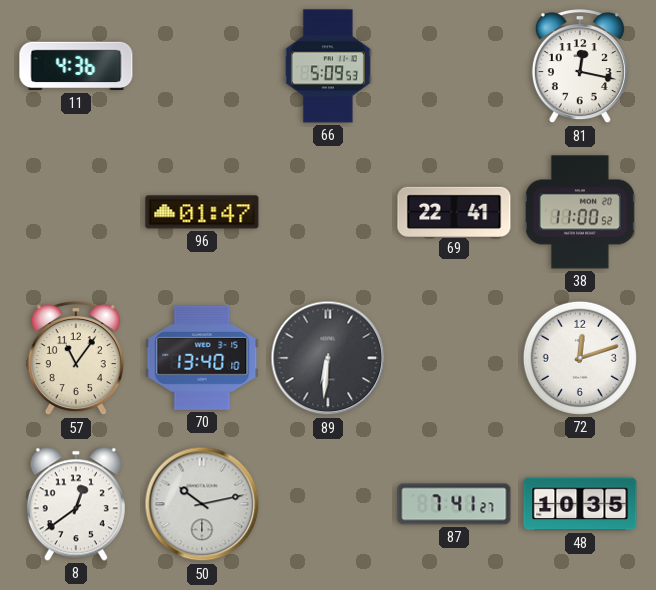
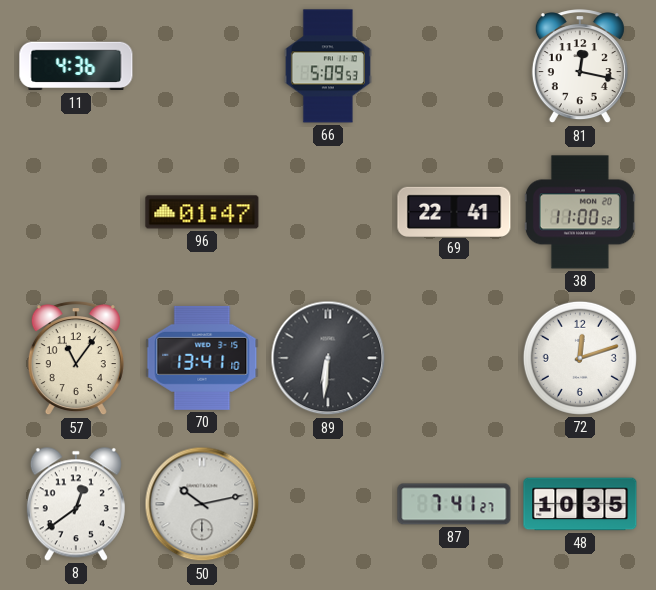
70: 13:40 -> 13:41 (202, 358)
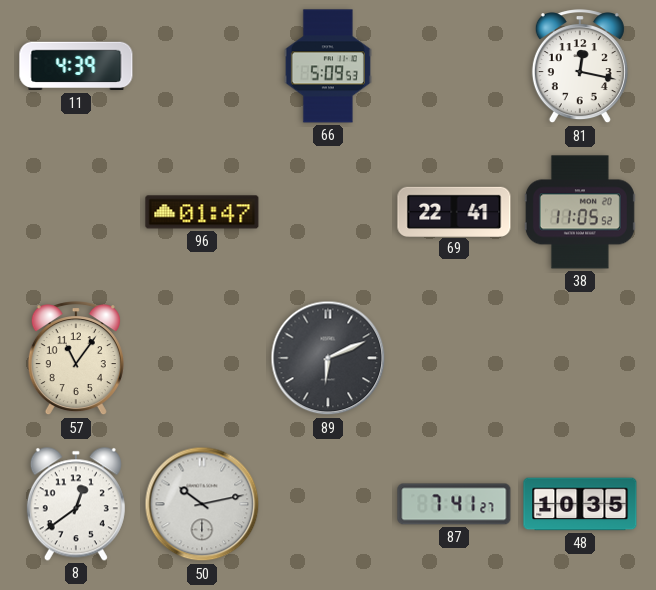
11: 4:36 -> 4:39 (76, 66)
38: 11:00 -> 11:05 (580, 212)
70: 13:41 -> none (202, 358)
89: 6:31 -> 6:11 (328, 358)
72: 12:12 -> none (580, 358)
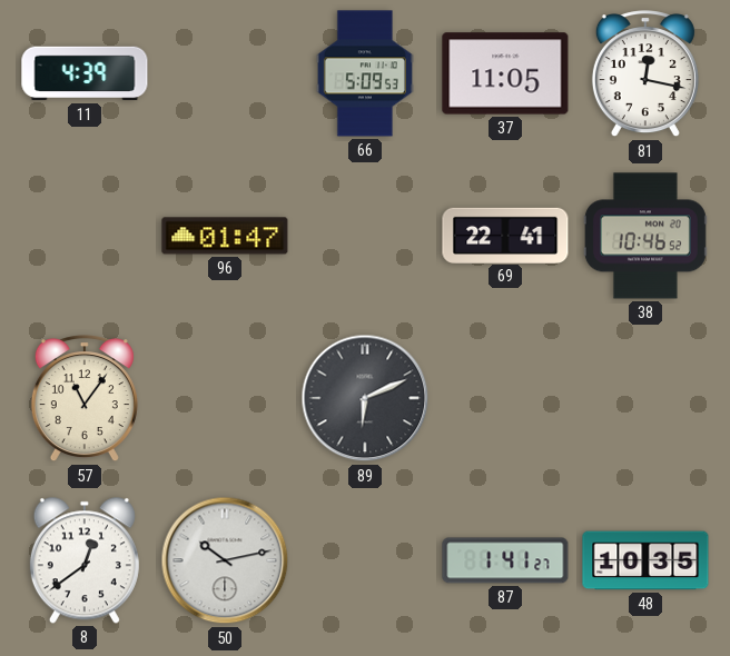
37: none -> 11:05 (505, 73)
38: 11:05 -> 10:46 (645, 236)
87: 7:41 -> 1:41 (505, 560)
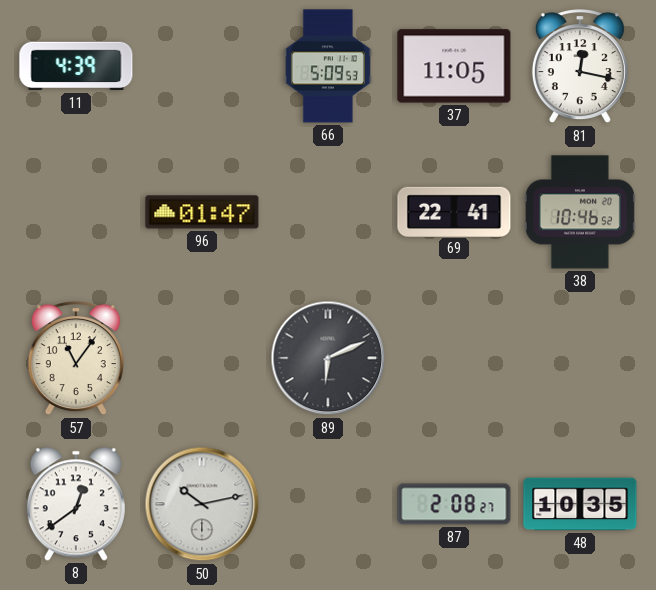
87: 1:41 -> 2:08 (454, 504)
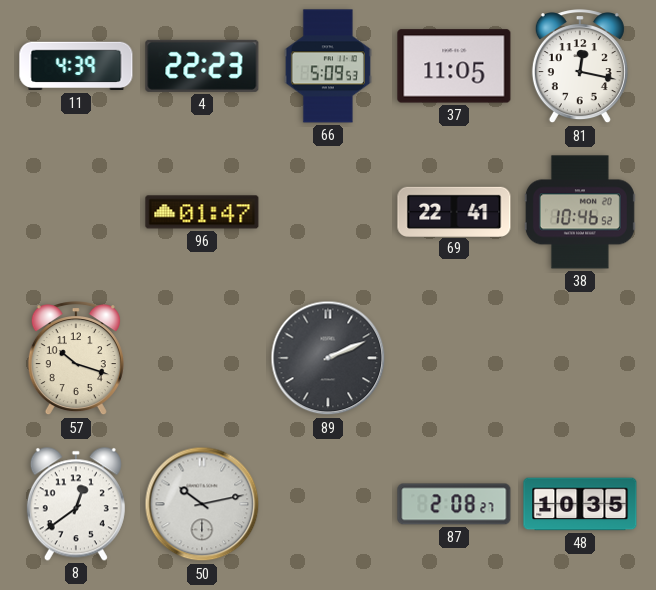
4: none -> 22:23 (202, 66)
57: 11:06 -> 10:18 (76, 359)
89: 6:11 -> 2:11 (328, 358)
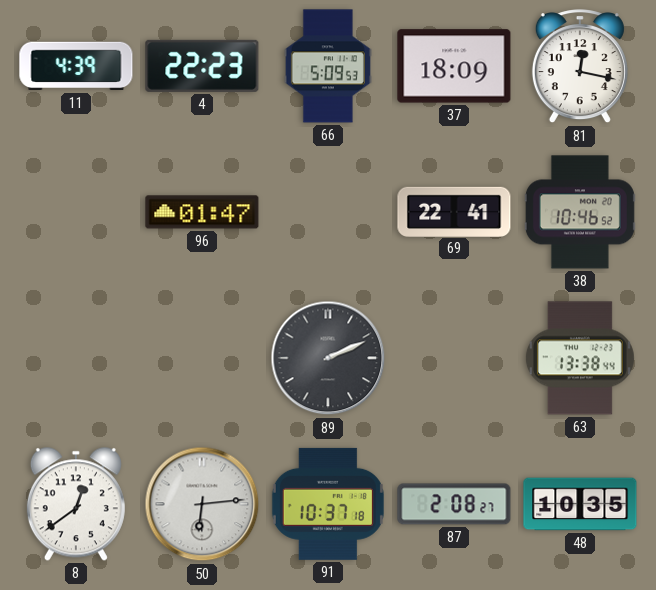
37: 11:05 -> 18:09 (454, 66)
57: 10:18 -> none (76, 359)
63: none -> 13:38 (580, 358)
50: 10:13 -> 6:14 (202, 504)
91: none -> 10:37 (328, 504)
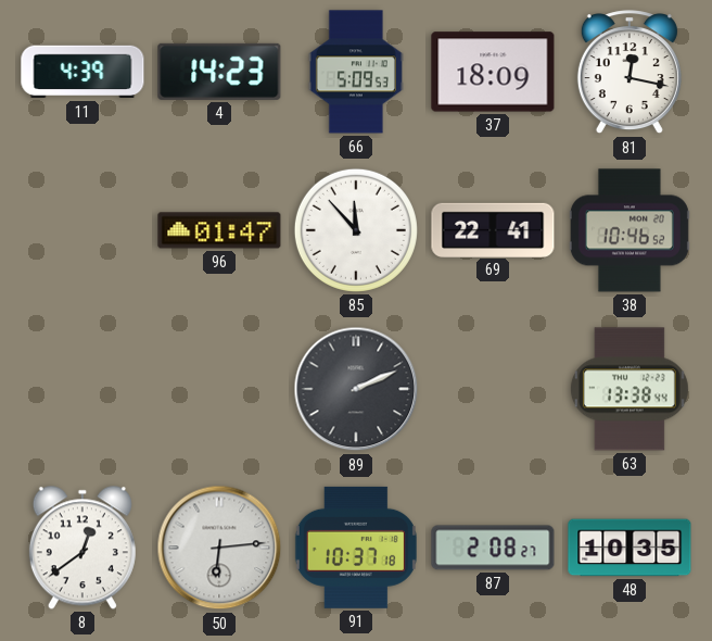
4: 22:23 -> 14:23 (219, 72)
85: none -> 11:53 (356, 230)
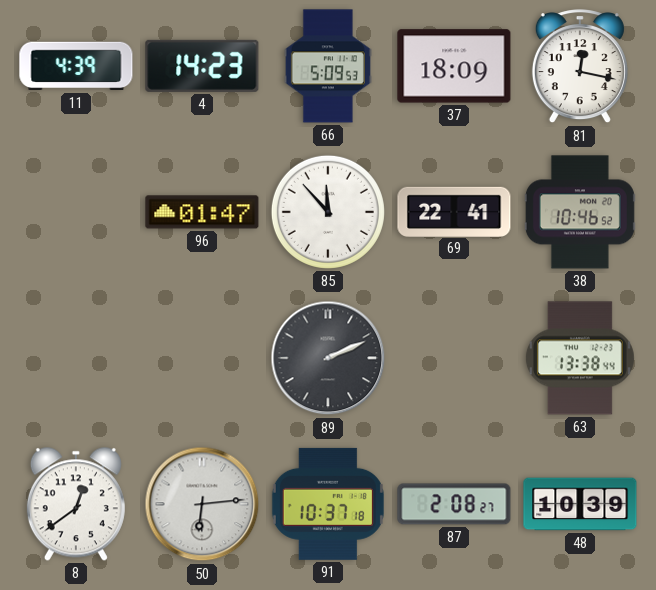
48: 10:35 -> 10:39 (580, 504)
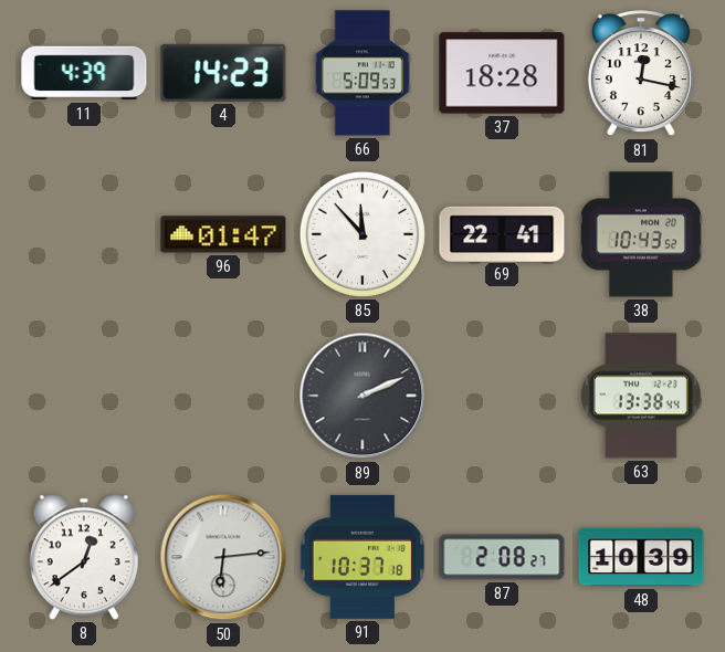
37: 18:09 -> 18:28 (502, 73)
38: 10:46 -> 10:43 (641, 234)
